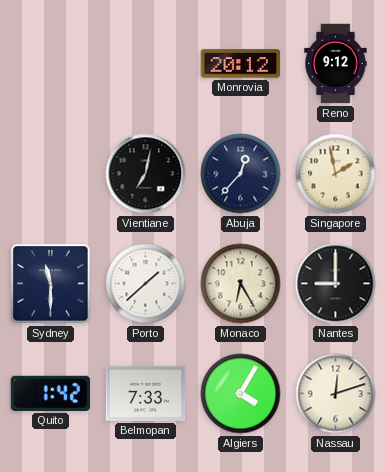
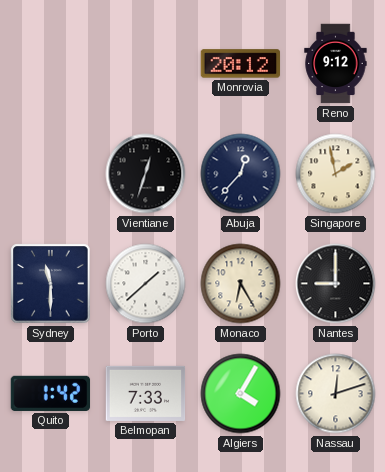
Vientiane: 7:02 -> 12:33 (146, 174)
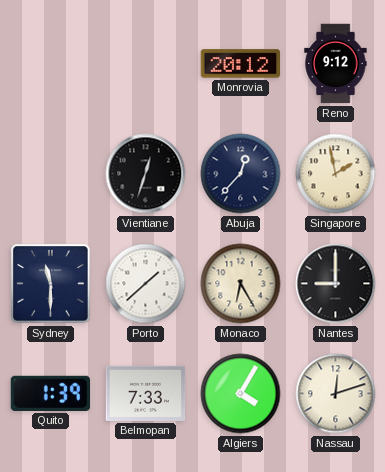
Quito: 1:42 -> 1:39 (51, 393)
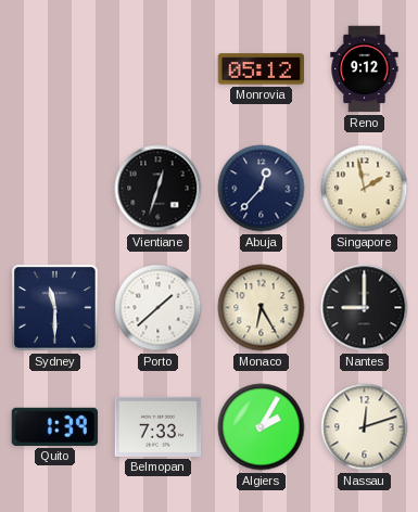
Monrovia: 20:12 -> 05:12 (262, 69)
Algiers: 4:05 -> 2:05 (262, 427)
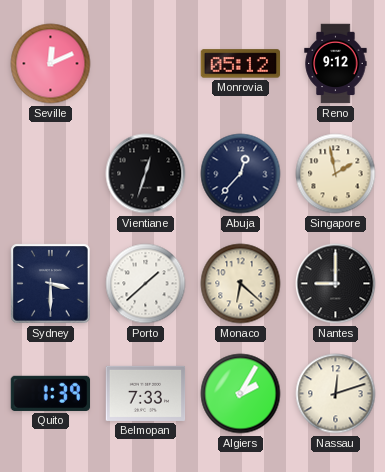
Seville: none -> 12:11 (51, 64)
Sydney: 11:30 -> 3:30 (51, 284)
Monaco: 6:25 -> 6:22 (241, 284)
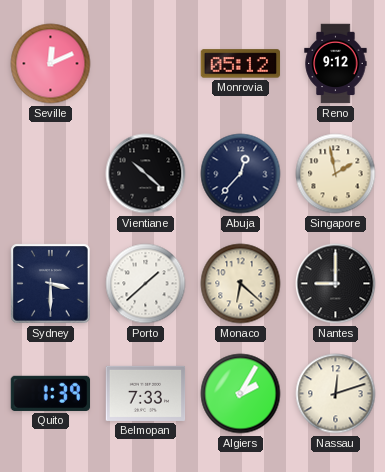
Vientiane: 12:33 -> 10:22 (146, 174)
